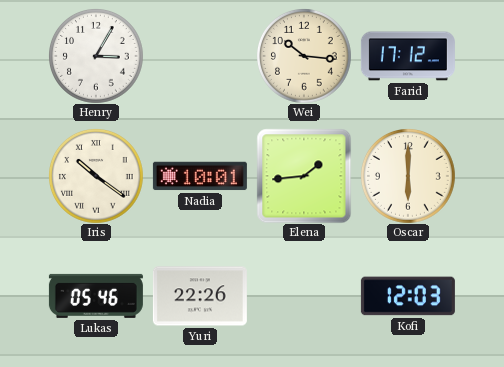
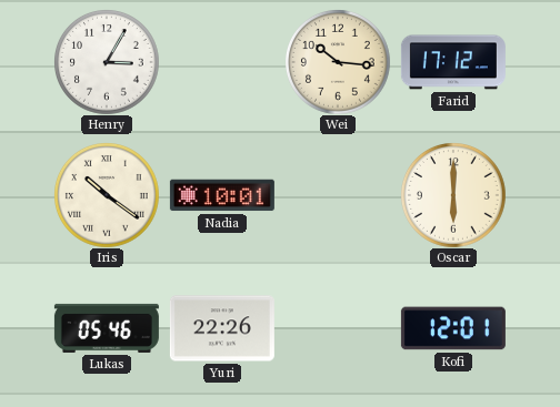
Elena: 1:44 -> none (304, 176)
Kofi: 12:03 -> 12:01 (453, 328)
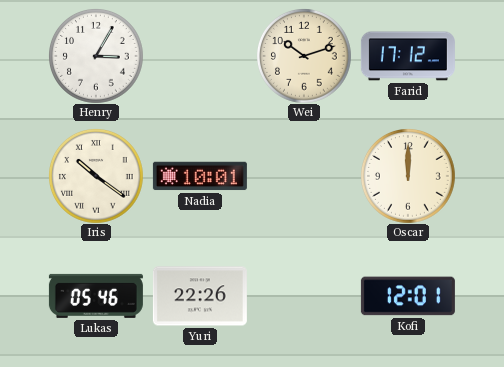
Wei: 10:16 -> 10:12 (304, 56)
Oscar: 6:00 -> 12:00 (408, 176)
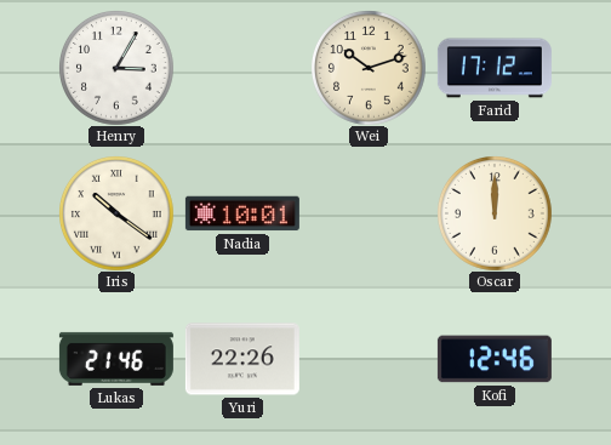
Lukas: 05:46 -> 21:46 (116, 359)
Kofi: 12:01 -> 12:46 (495, 359)
